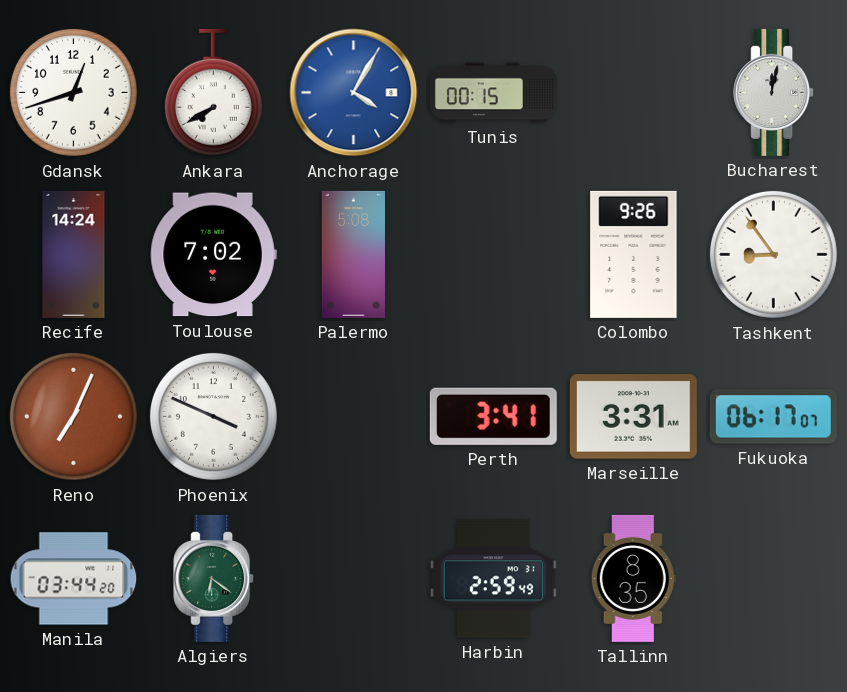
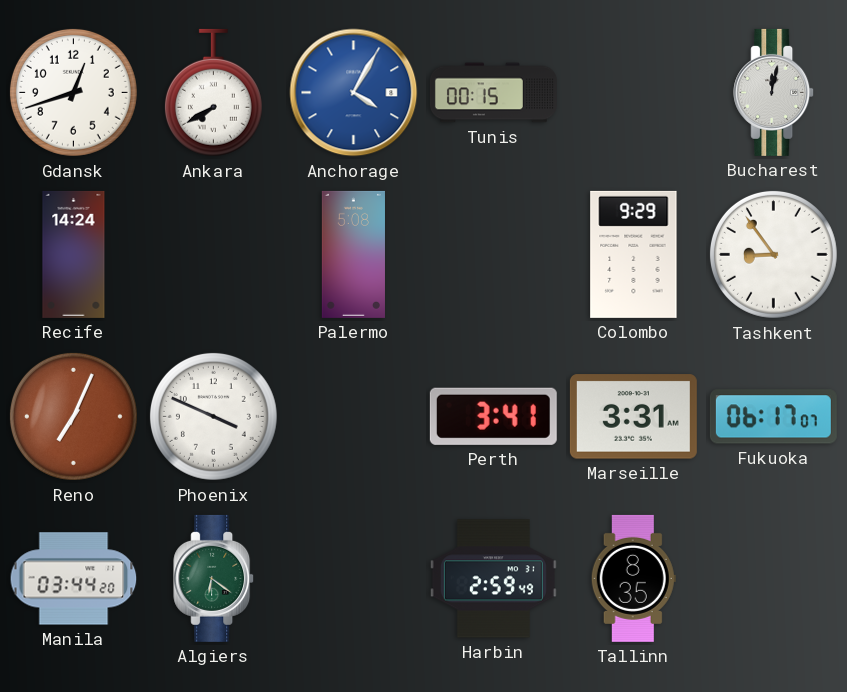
Toulouse: 7:02 -> none (213, 255)
Colombo: 9:26 -> 9:29 (634, 254)
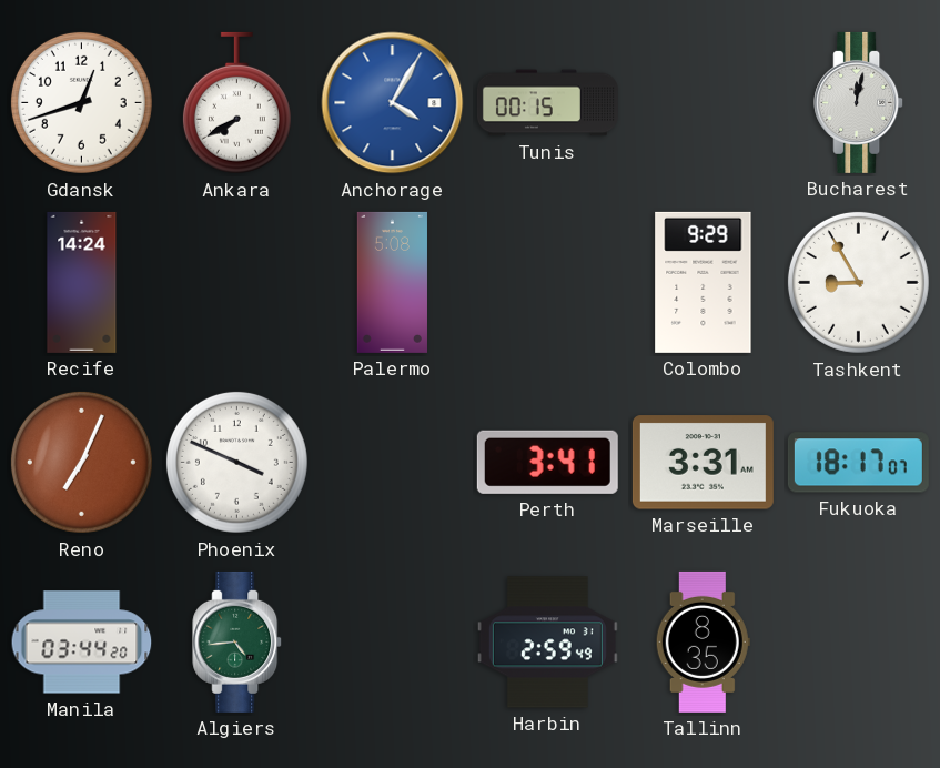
Tashkent: 8:54 -> 8:55 (858, 282)
Fukuoka: 06:17 -> 18:17 (858, 463)
Algiers: 6:21 -> 4:44 (237, 641)
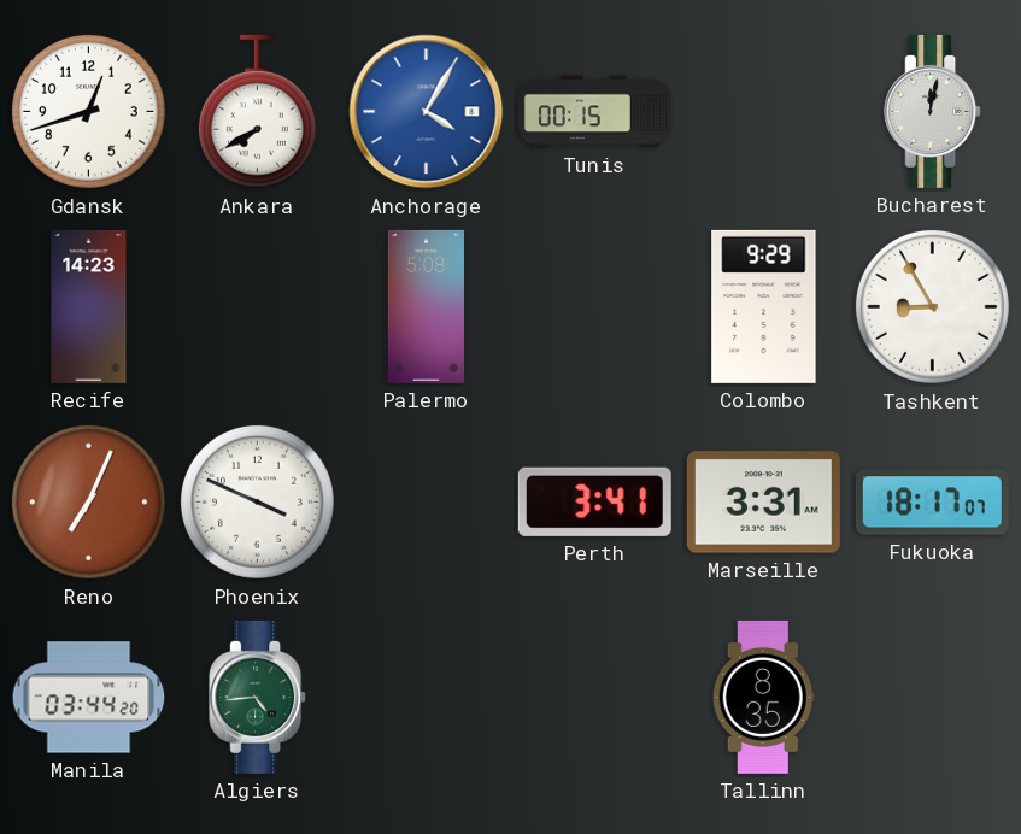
Recife: 14:24 -> 14:23 (89, 306)
Harbin: 2:59 -> none (547, 643)
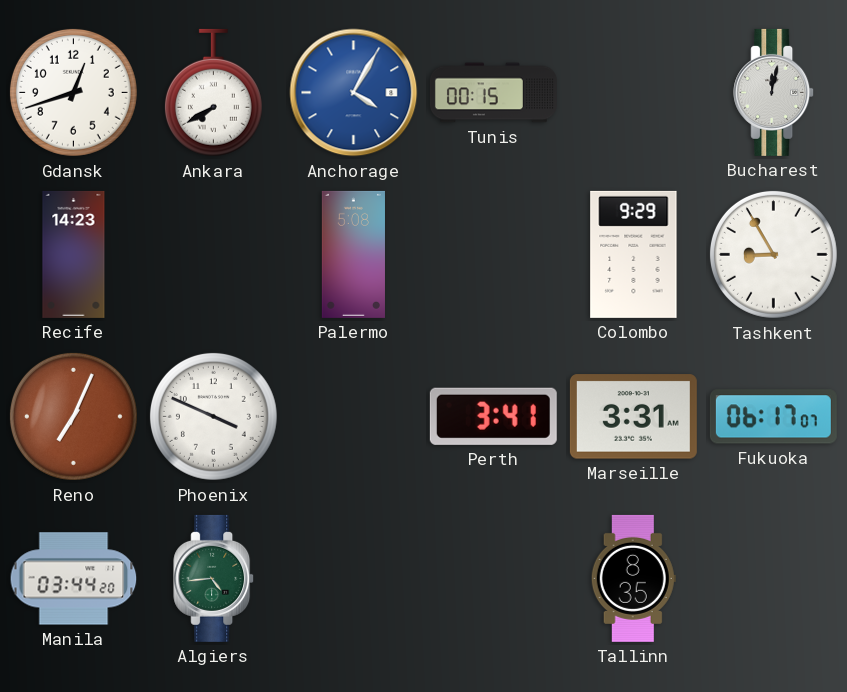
Fukuoka: 18:17 -> 06:17 (773, 417)
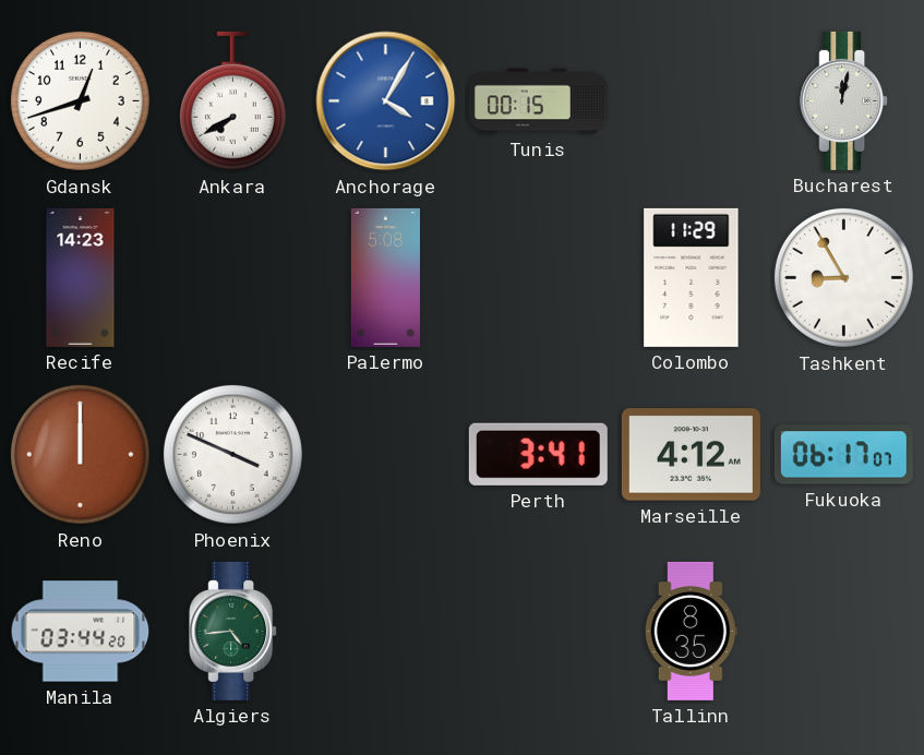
Colombo: 9:29 -> 11:29 (692, 277)
Reno: 7:04 -> 12:00 (80, 454)
Marseille: 3:31 -> 4:12 (691, 455)
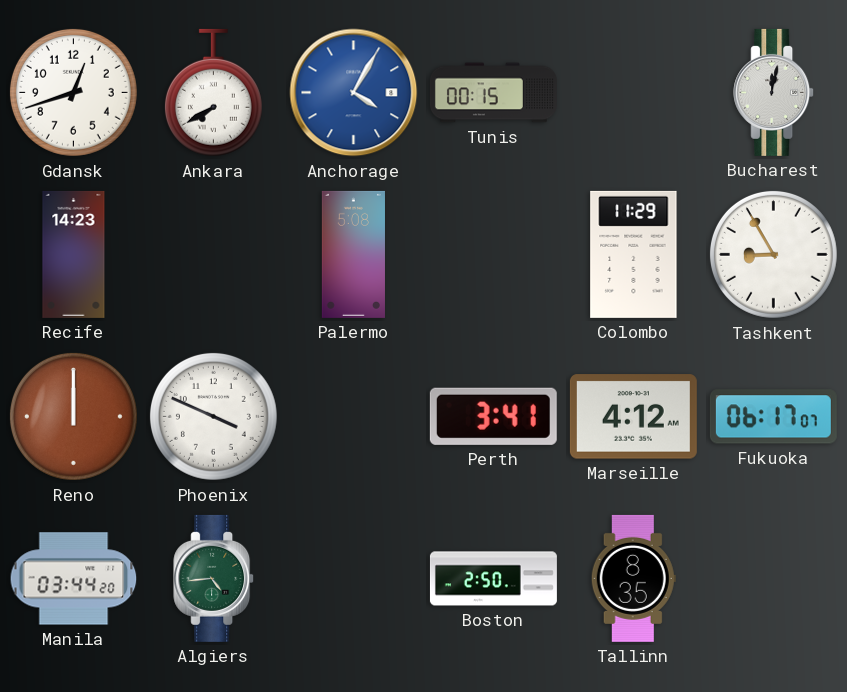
Boston: none -> 2:50 (493, 579)
